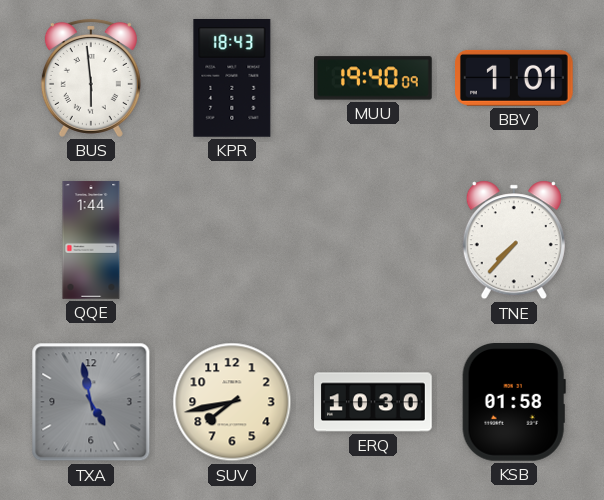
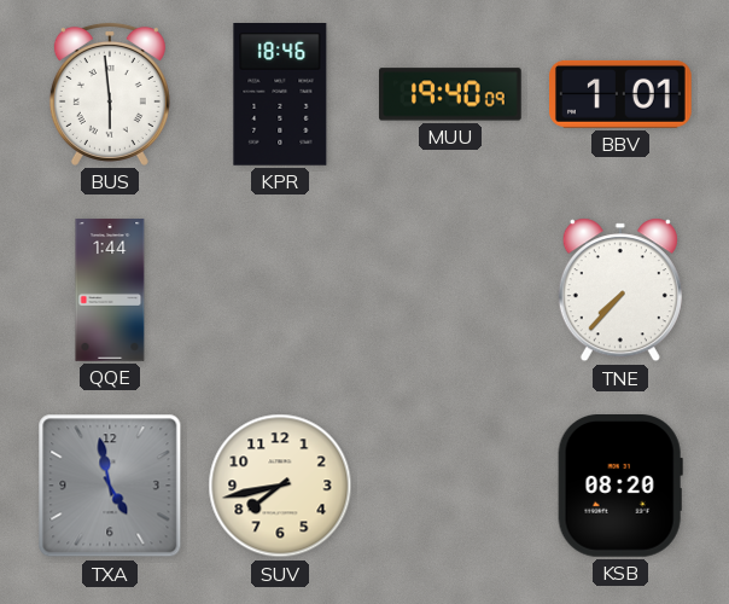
KPR: 18:43 -> 18:46 (280, 95)
ERQ: 10:30 -> none (373, 402)
KSB: 01:58 -> 08:20 (620, 487)
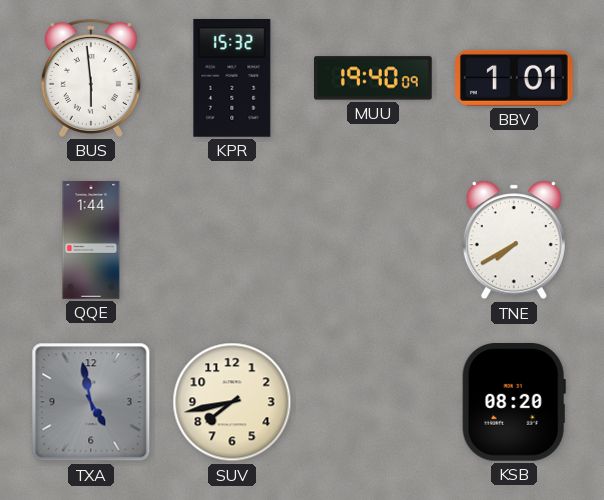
KPR: 18:46 -> 15:32 (232, 79)
TNE: 7:37 -> 7:40 (514, 240)
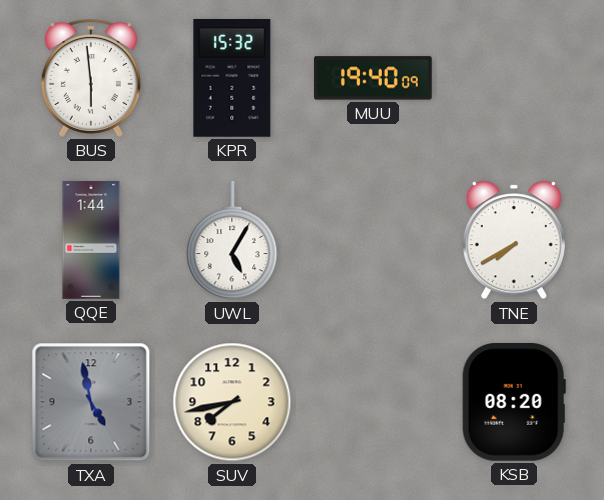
BBV: 1:01 -> none (515, 78)
UWL: none -> 5:05 (232, 241)
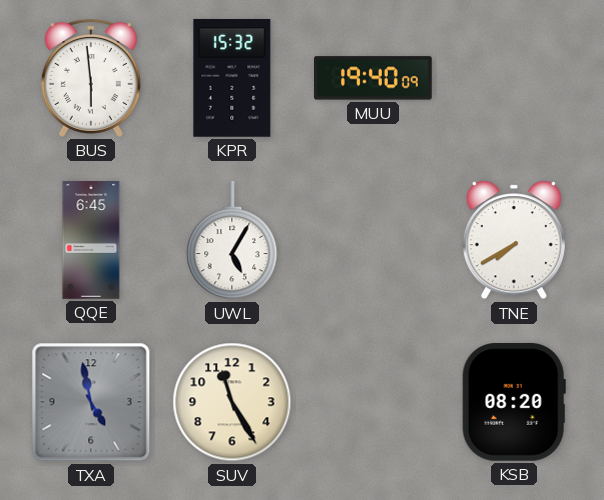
QQE: 1:44 -> 6:45 (91, 240)
SUV: 7:43 -> 11:25 (232, 402)
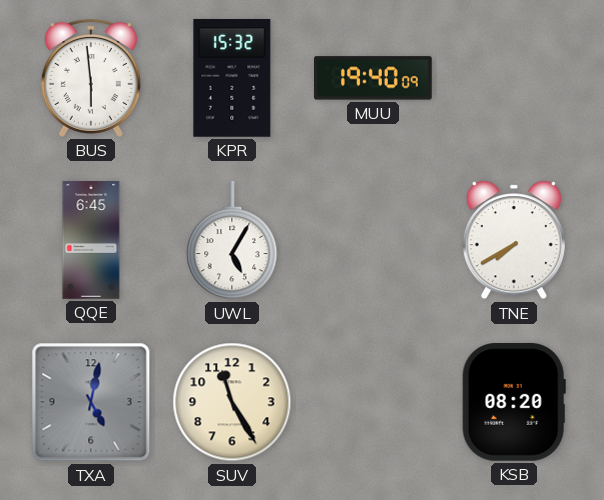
TXA: 4:58 -> 5:02 (91, 402)
